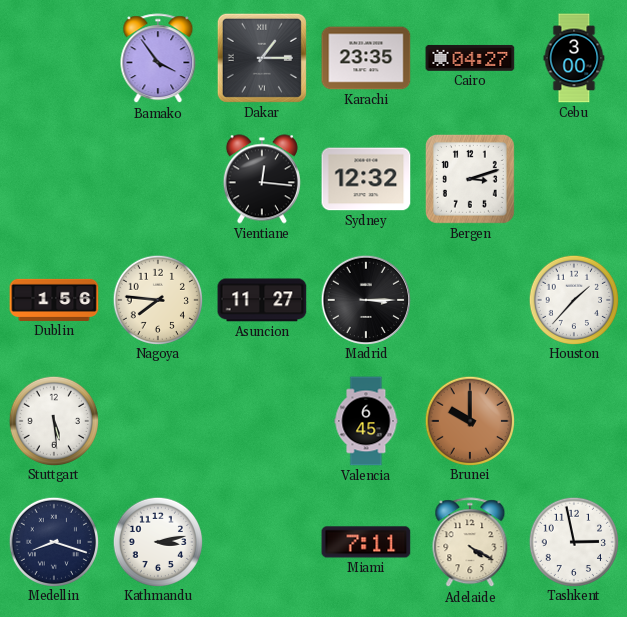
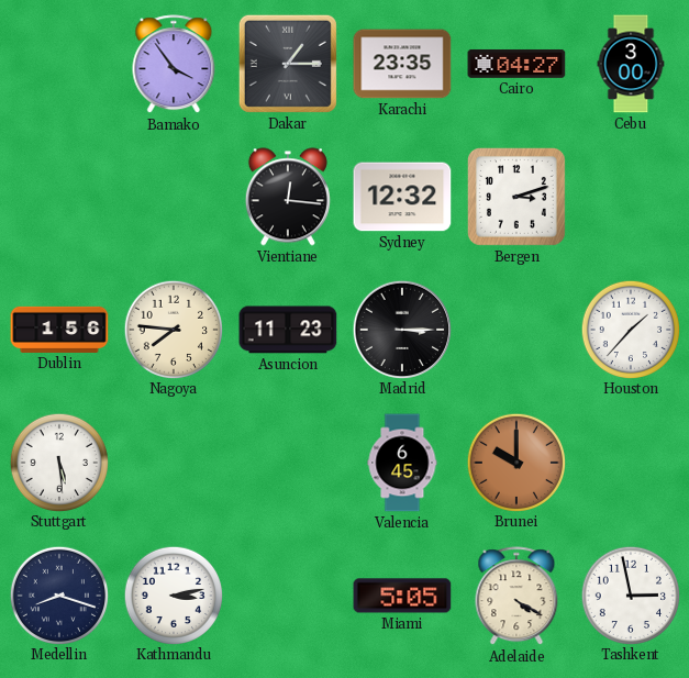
Asuncion: 11:27 -> 11:23 (288, 330)
Miami: 7:11 -> 5:05 (402, 596)
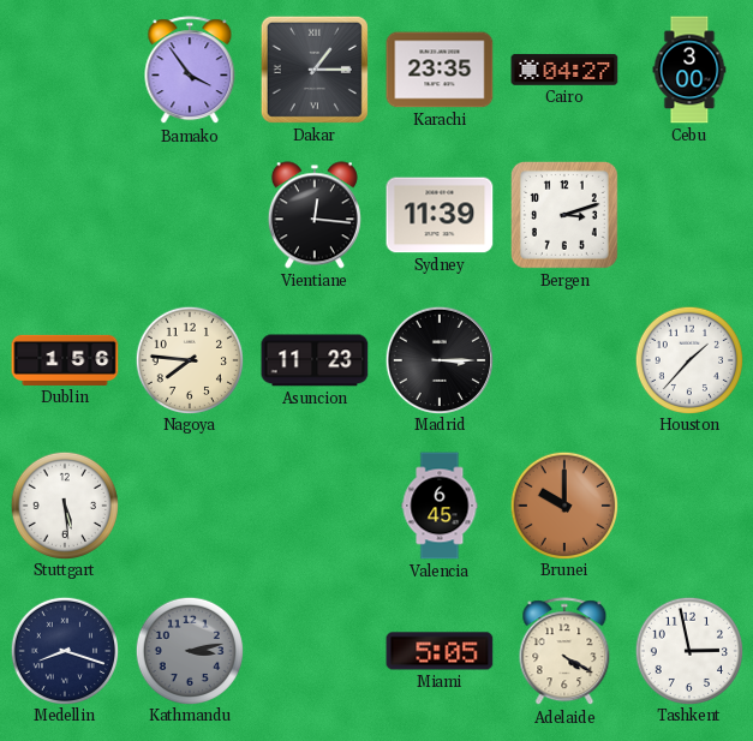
Sydney: 12:32 -> 11:39 (440, 215)
Kathmandu dial: white -> grey (189, 650)
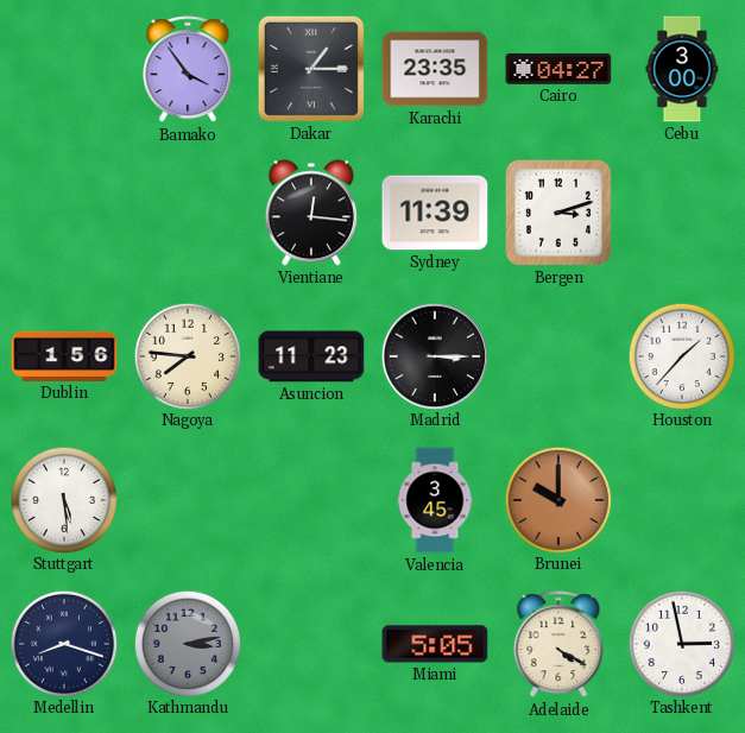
Valencia: 6:45 -> 3:45 (435, 500)
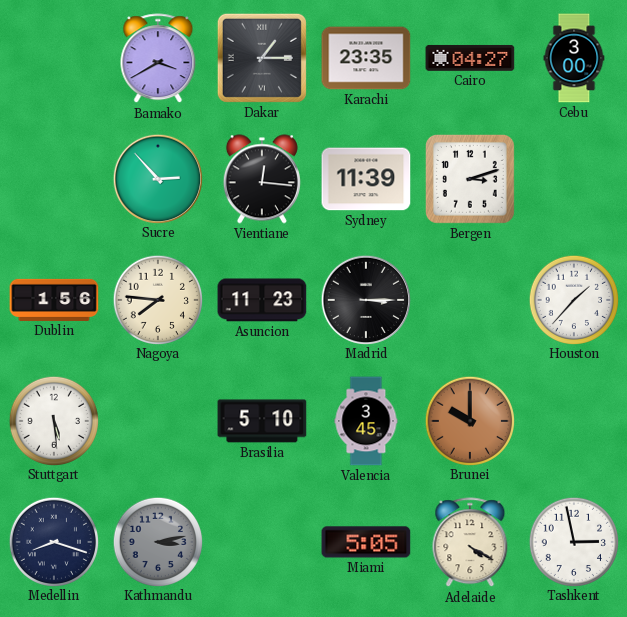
Bamako: 3:54 -> 3:40 (158, 59)
Sucre: none -> 2:53 (157, 178)
Brasilia: none -> 5:10 (262, 421)
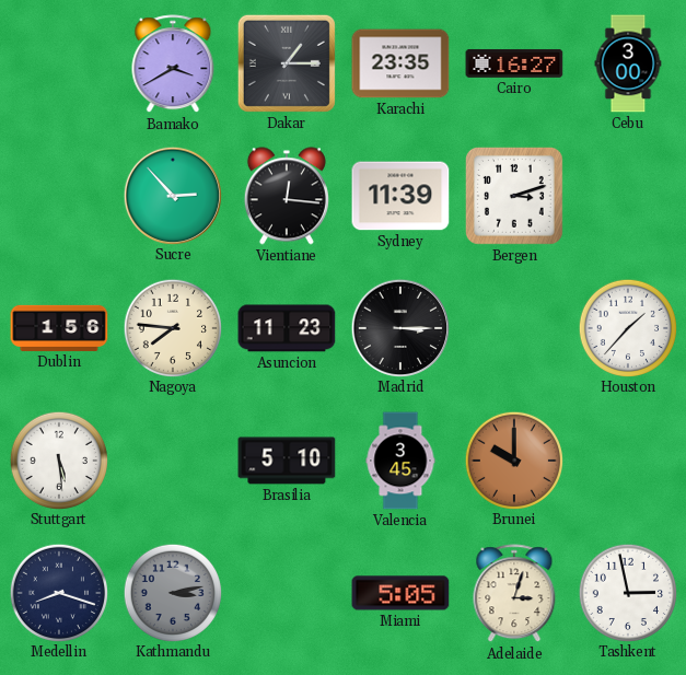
Cairo: 04:27 -> 16:27 (514, 63)
Adelaide: 4:20 -> 3:03 (514, 594)
